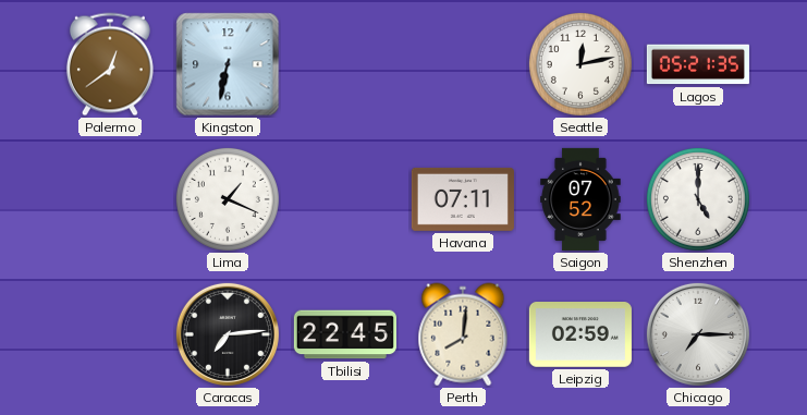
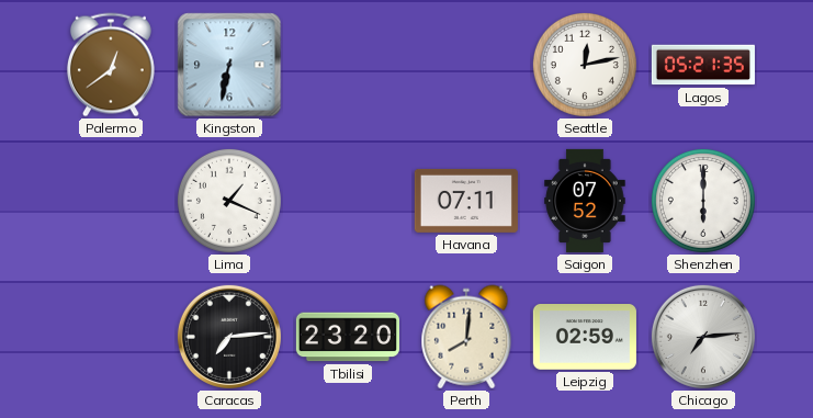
Shenzhen: 5:00 -> 6:00 (703, 201)
Tbilisi: 22:45 -> 23:20 (348, 337)
Chicago: 7:15 -> 7:14 (703, 337)
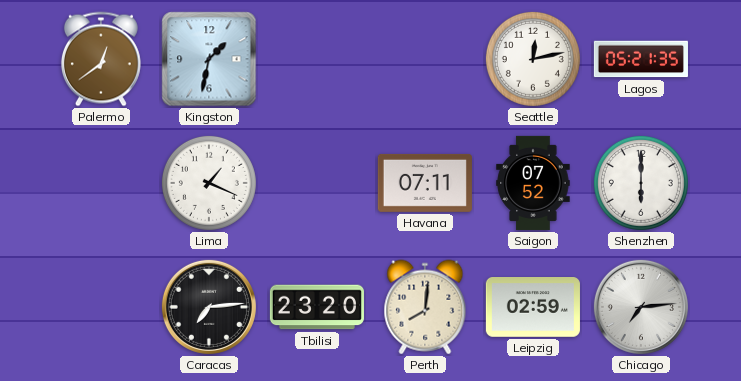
Kingston: 6:32 -> 1:32 (209, 59)
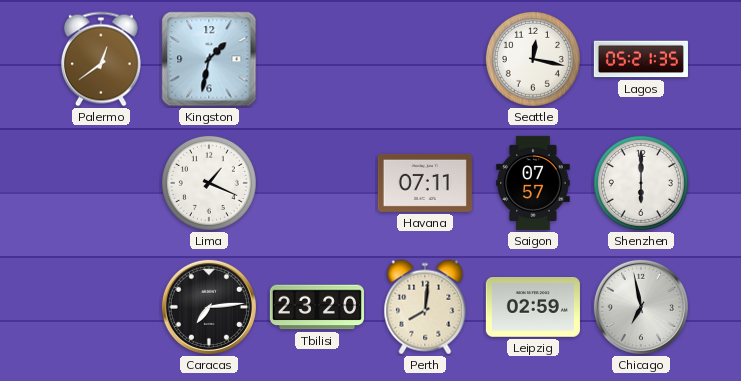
Seattle: 12:13 -> 12:17 (533, 59)
Saigon: 07:52 -> 07:57 (533, 183)
Chicago: 7:14 -> 6:58 (641, 307)
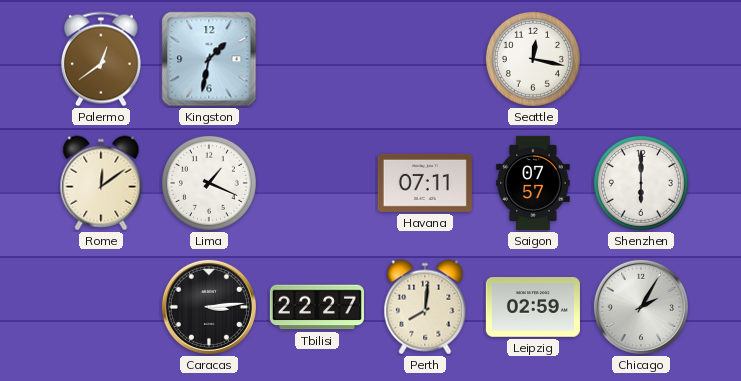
Lagos: 05:21 -> none (641, 59)
Rome: none -> 12:09 (101, 183)
Caracas: 7:14 -> 3:14 (209, 307)
Tbilisi: 23:20 -> 22:27 (317, 307)
Chicago: 6:58 -> 2:05 (641, 307)
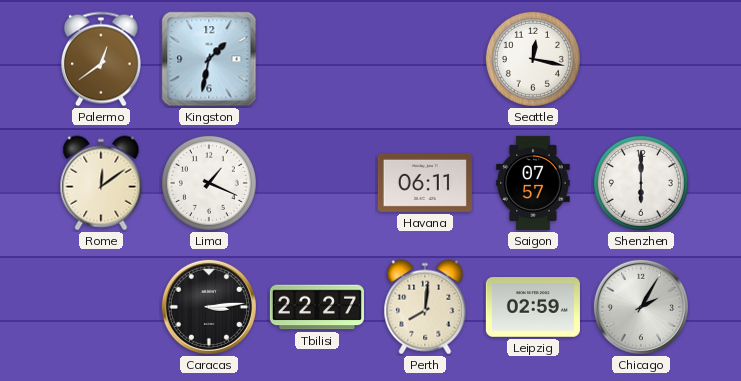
Havana: 07:11 -> 06:11 (425, 183)
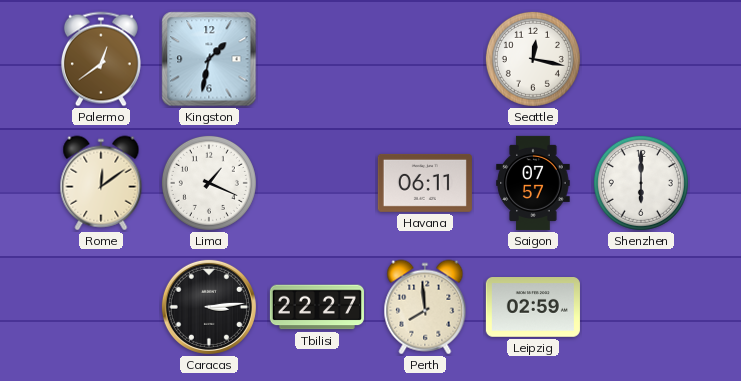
Perth: 8:01 -> 7:59 (425, 307)
Chicago: 2:05 -> none (641, 307)
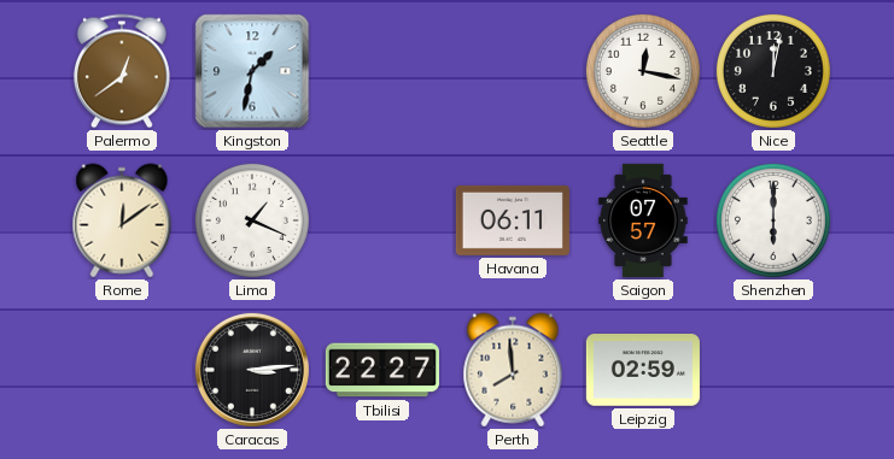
Nice: none -> 12:02 (773, 71)
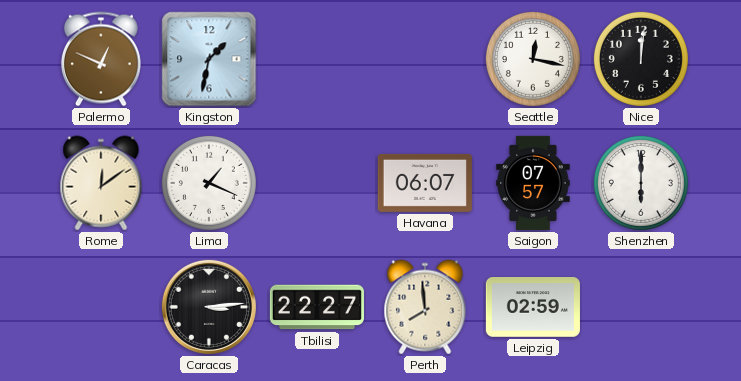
Palermo: 12:39 -> 12:49 (101, 59)
Nice: 12:02 -> 12:01 (641, 59)
Havana: 06:11 -> 06:07 (425, 183)
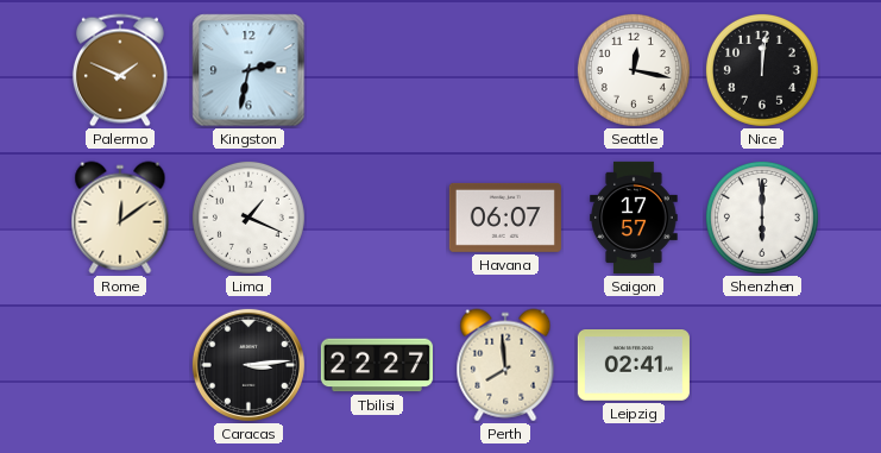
Palermo: 12:49 -> 1:49 (120, 70)
Kingston: 1:32 -> 2:32 (248, 70)
Saigon: 07:57 -> 17:57 (634, 218)
Leipzig: 02:59 -> 02:41 (634, 366)
